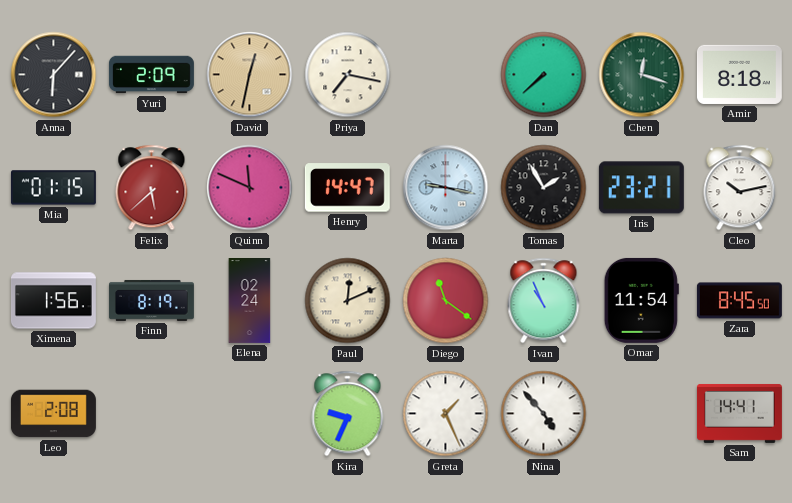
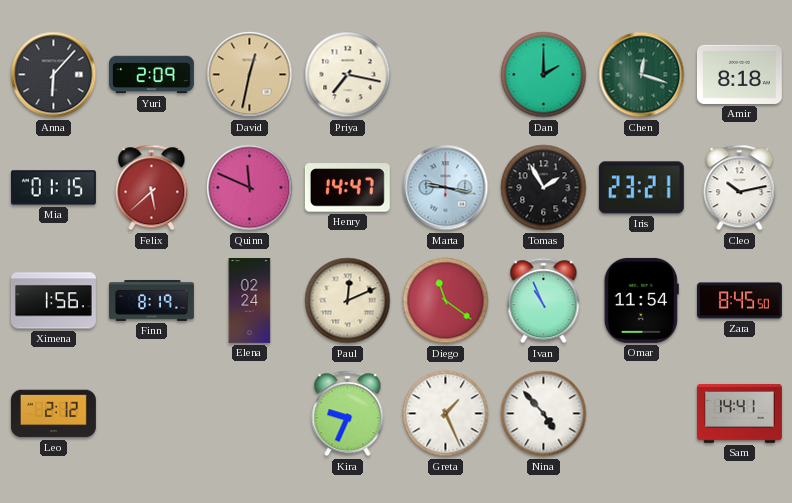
Dan: 7:38 -> 2:00 (544, 75)
Leo: 2:08 -> 2:12 (53, 414)
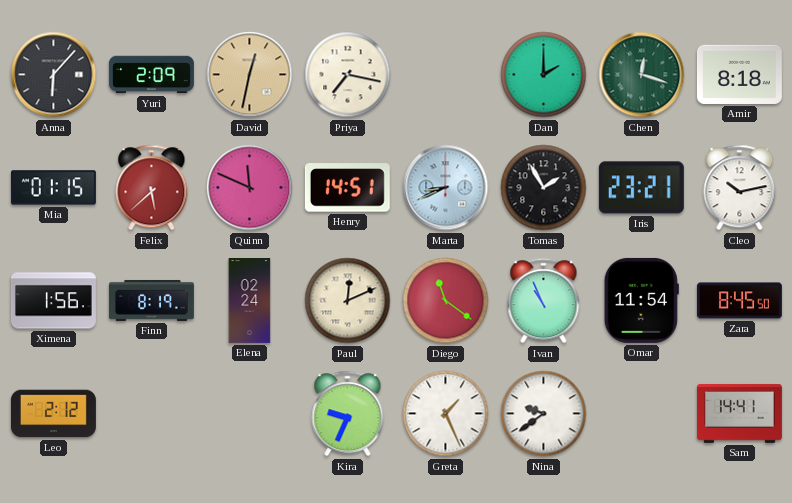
Henry: 14:47 -> 14:51 (347, 188)
Marta: 9:17 -> 8:41 (446, 188)
Nina: 4:53 -> 9:39 (544, 414)
